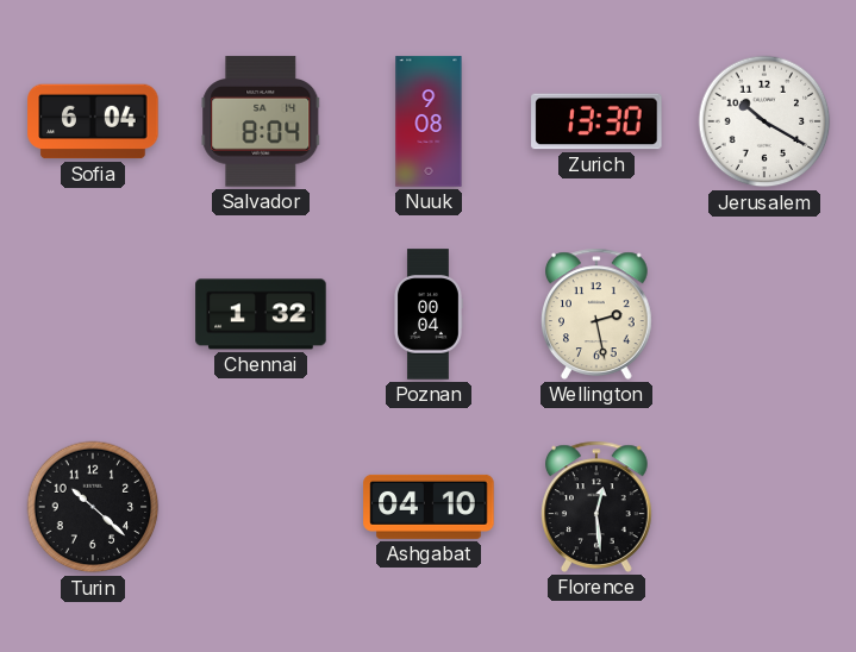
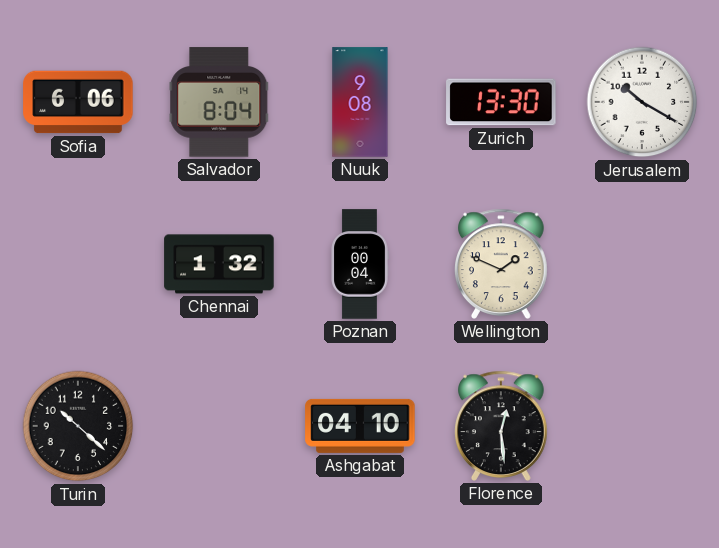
Sofia: 6:04 -> 6:06 (78, 102)
Wellington: 2:28 -> 1:49 (502, 264)
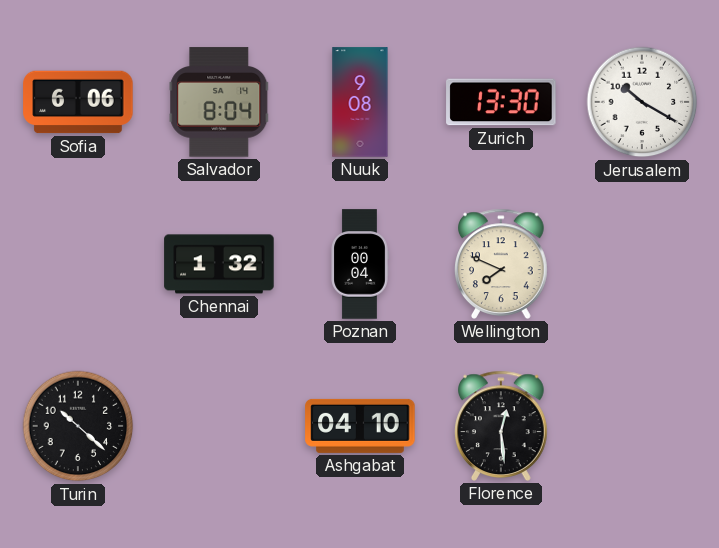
Wellington: 1:49 -> 7:49 (502, 264)
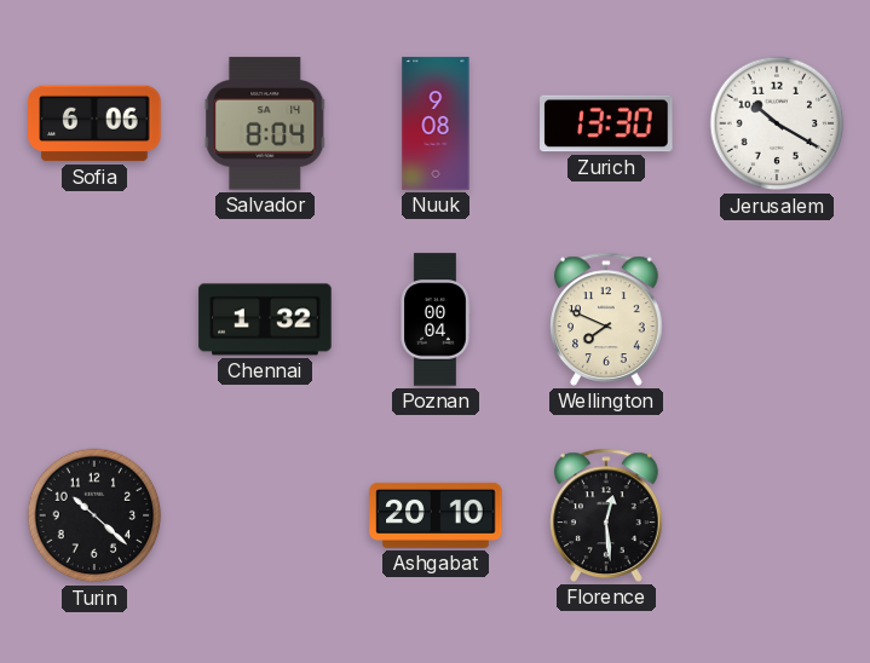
Ashgabat: 04:10 -> 20:10 (436, 515)
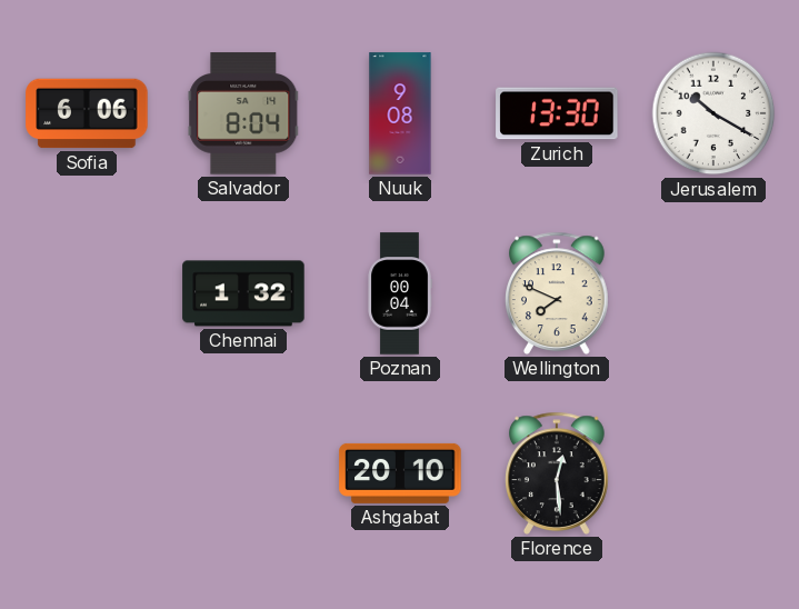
Turin: 10:22 -> none (94, 515)
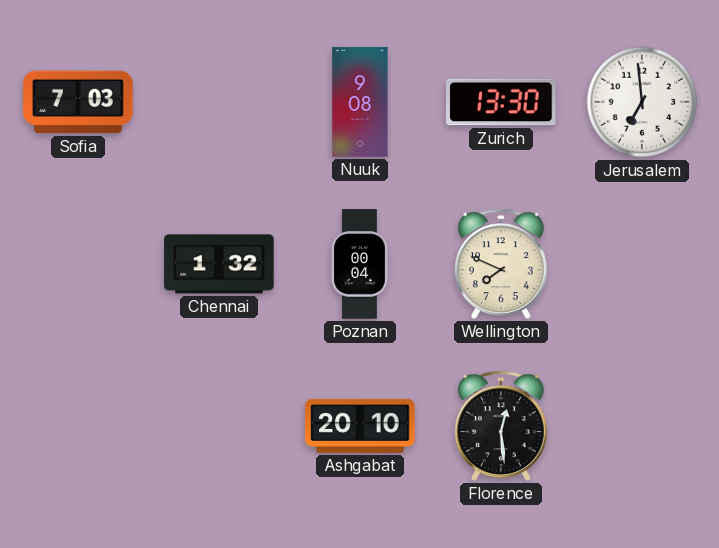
Sofia: 6:06 -> 7:03 (78, 102)
Salvador: 8:04 -> none (243, 113)
Jerusalem: 10:20 -> 6:59 (642, 102)
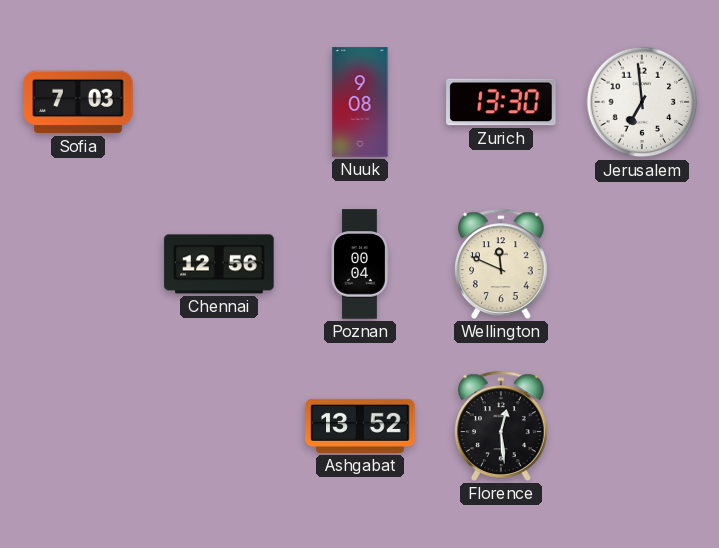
Chennai: 1:32 -> 12:56 (219, 264)
Wellington: 7:49 -> 11:49 (502, 264)
Ashgabat: 20:10 -> 13:52 (360, 426)
